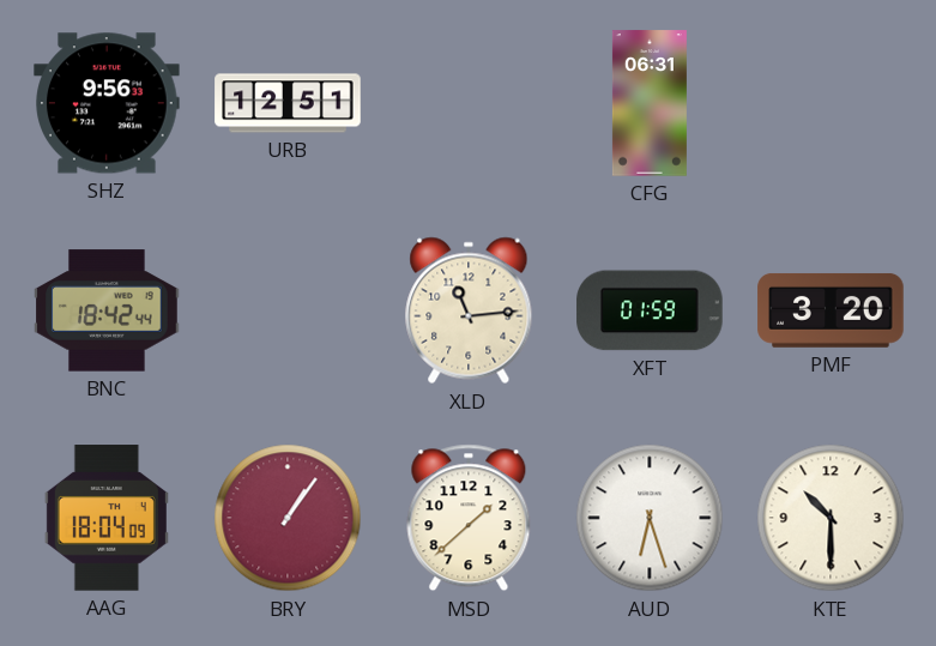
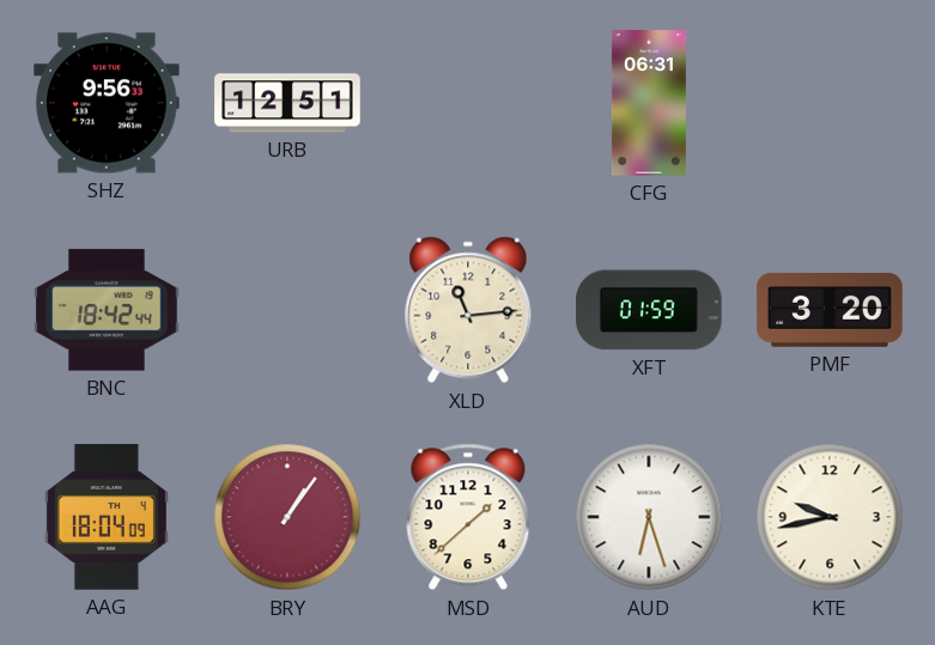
KTE: 10:30 -> 9:43 (830, 517)
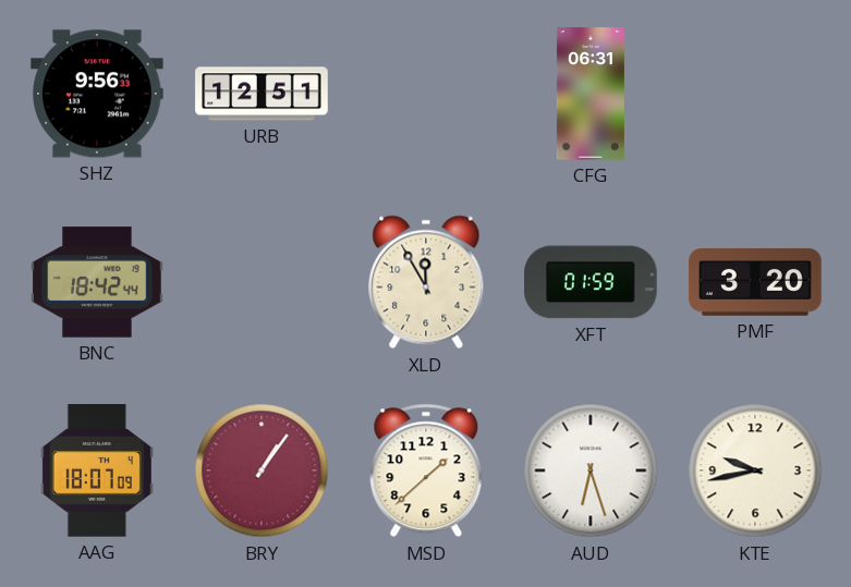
XLD: 11:14 -> 11:55 (426, 282)
AAG: 18:04 -> 18:07 (97, 470)
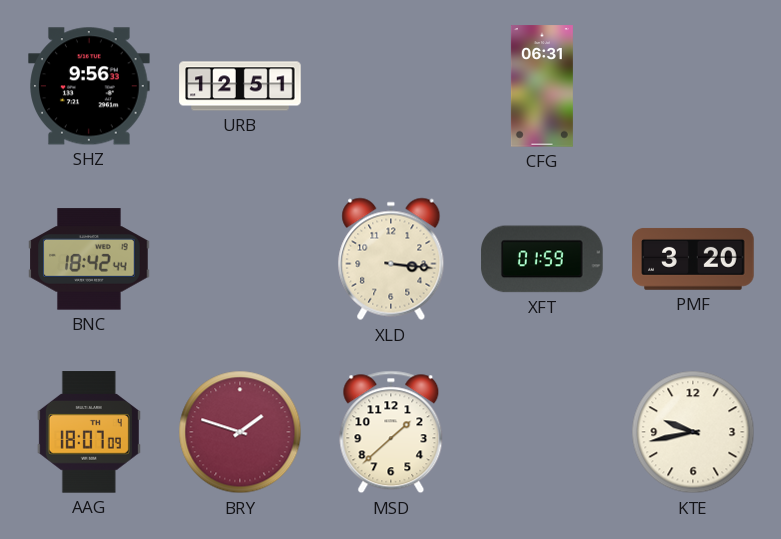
XLD: 11:55 -> 3:16 (391, 259)
BRY: 1:06 -> 1:48 (240, 432)
AUD: 6:27 -> none (591, 470)
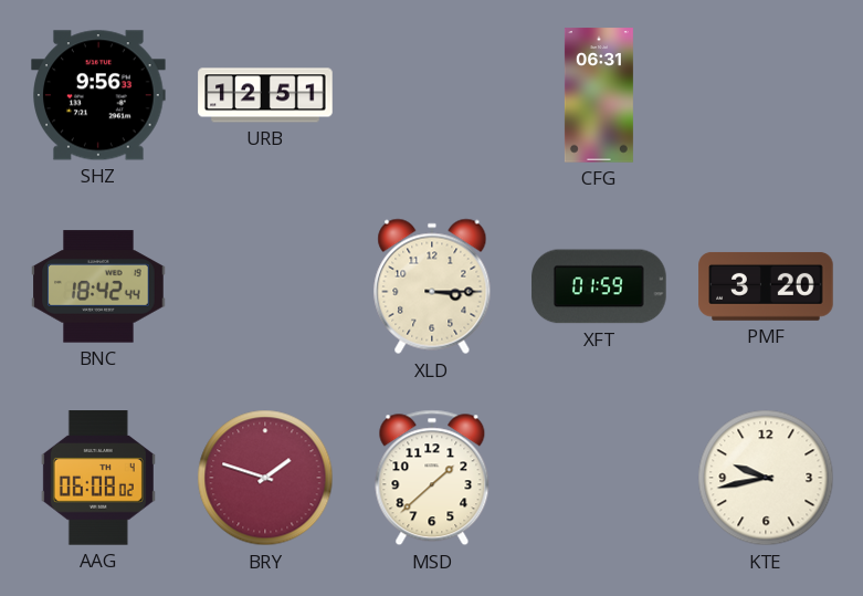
XLD: 3:16 -> 3:15 (432, 286)
AAG: 18:07 -> 06:08 (98, 478)
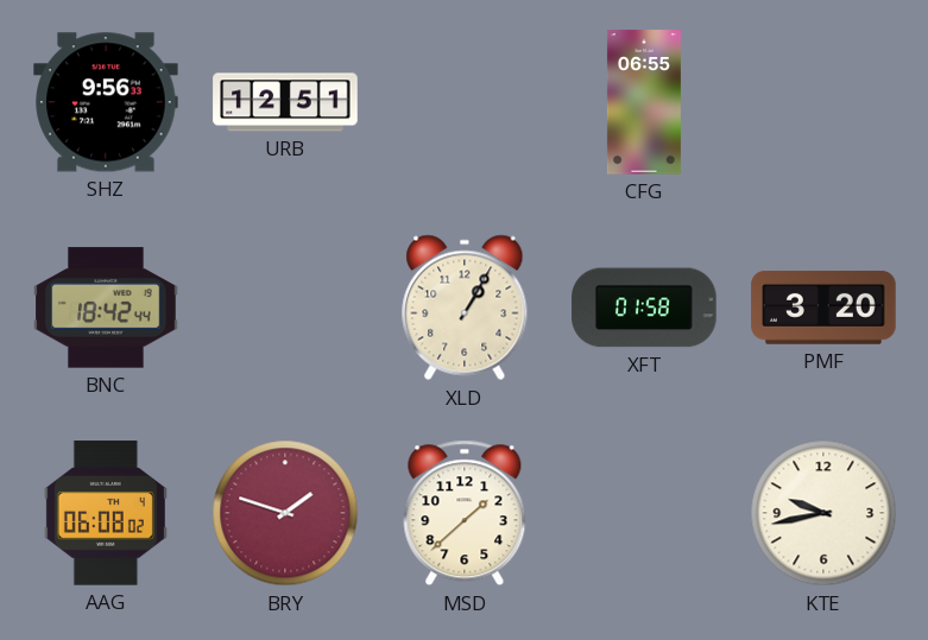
CFG: 06:31 -> 06:55 (644, 102)
XLD: 3:15 -> 1:05 (465, 308)
XFT: 01:59 -> 01:58 (644, 308)
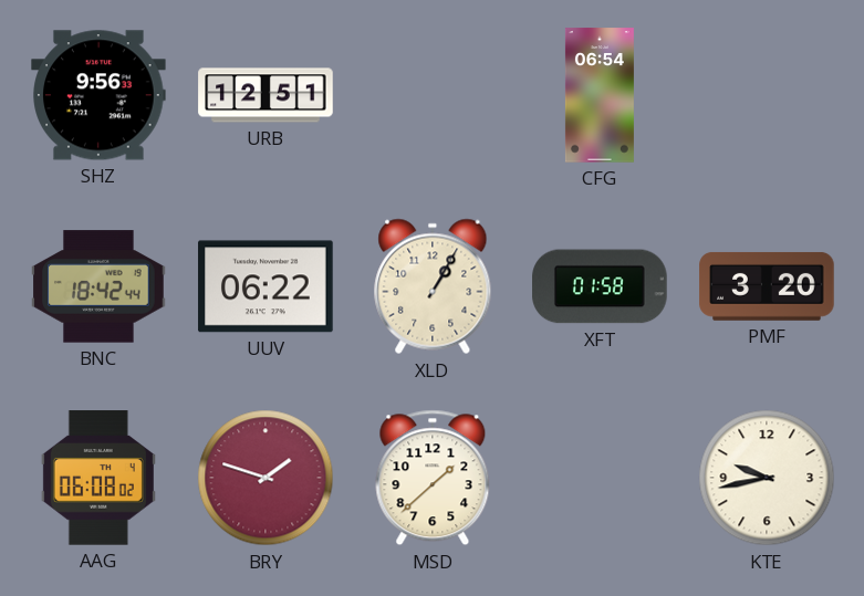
CFG: 06:55 -> 06:54 (600, 95)
UUV: none -> 06:22 (266, 286)
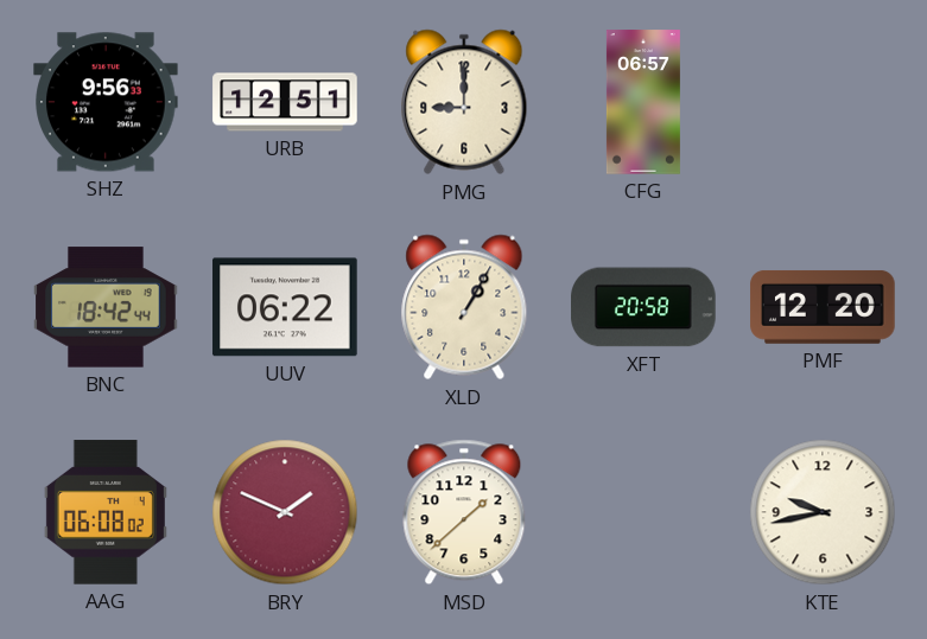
PMG: none -> 9:00 (464, 102)
CFG: 06:54 -> 06:57 (643, 102)
XFT: 01:58 -> 20:58 (643, 307)
PMF: 3:20 -> 12:20 (823, 307)
BRY: 1:48 -> 1:49 (285, 512)
